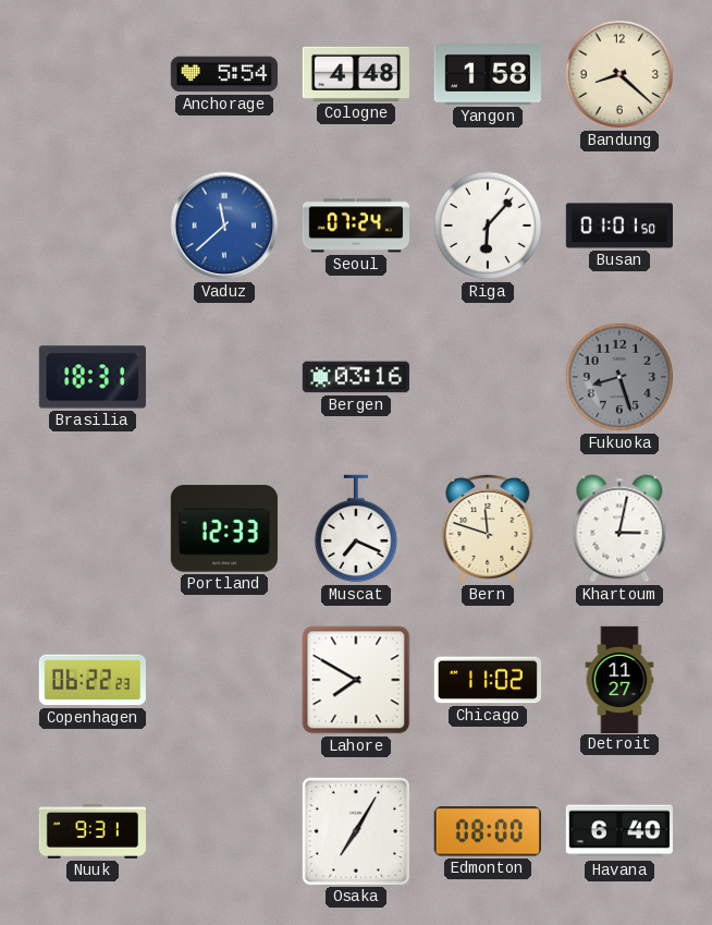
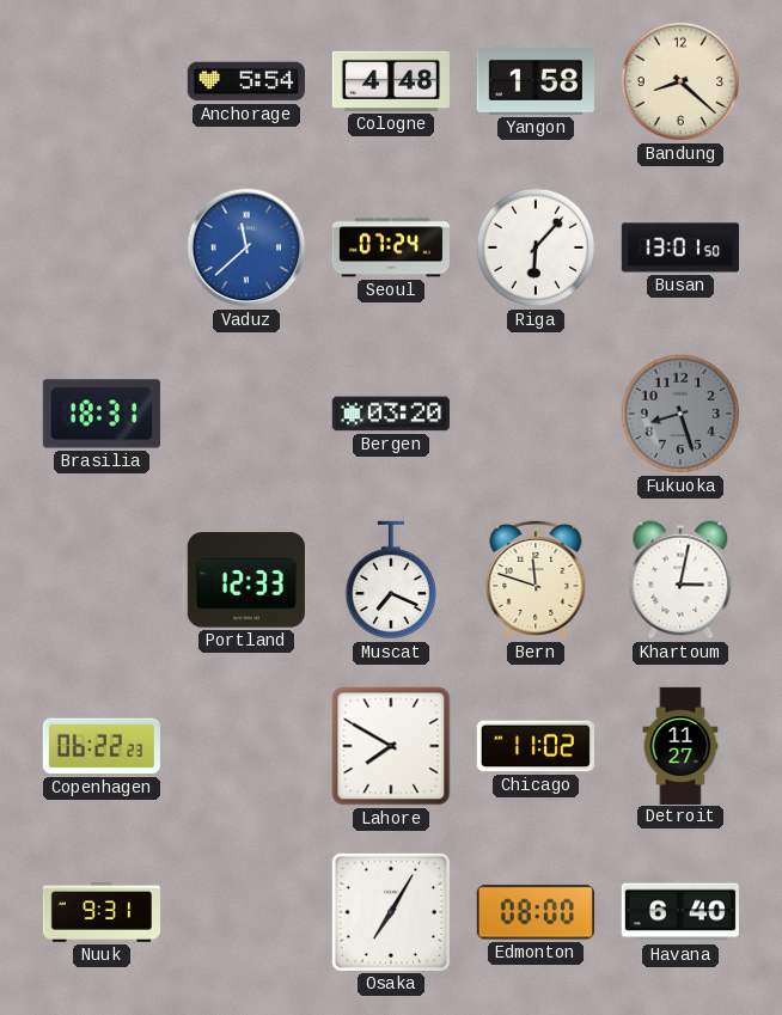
Busan: 01:01 -> 13:01 (679, 247)
Bergen: 03:16 -> 03:20 (391, 414)
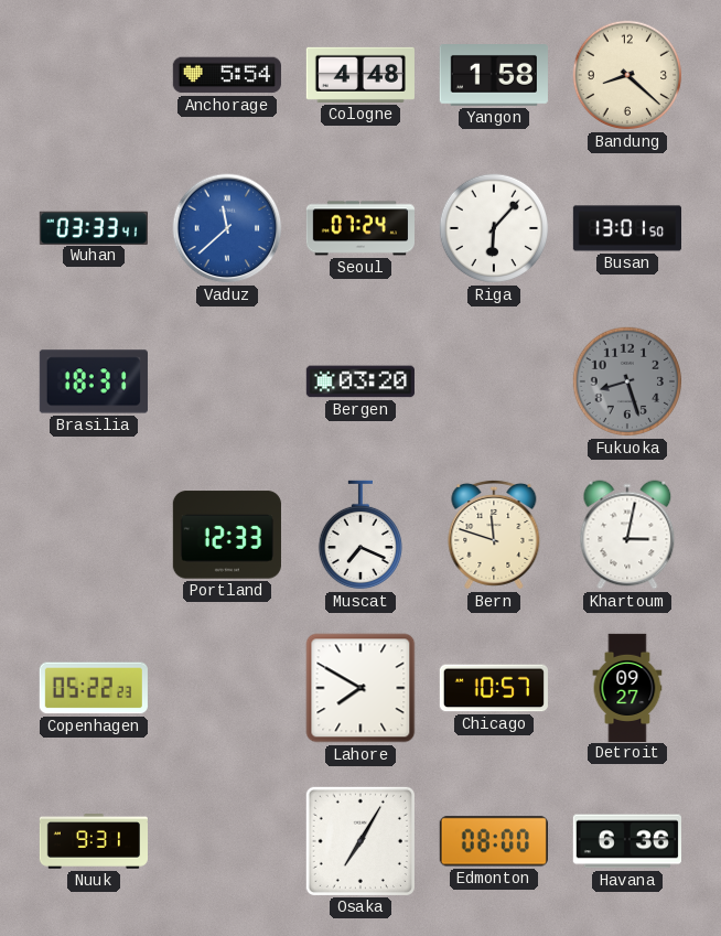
Wuhan: none -> 03:33 (94, 227)
Copenhagen: 06:22 -> 05:22 (94, 688)
Chicago: 11:02 -> 10:57 (494, 688)
Detroit: 11:27 -> 09:27 (627, 687)
Havana: 6:40 -> 6:36 (627, 841)
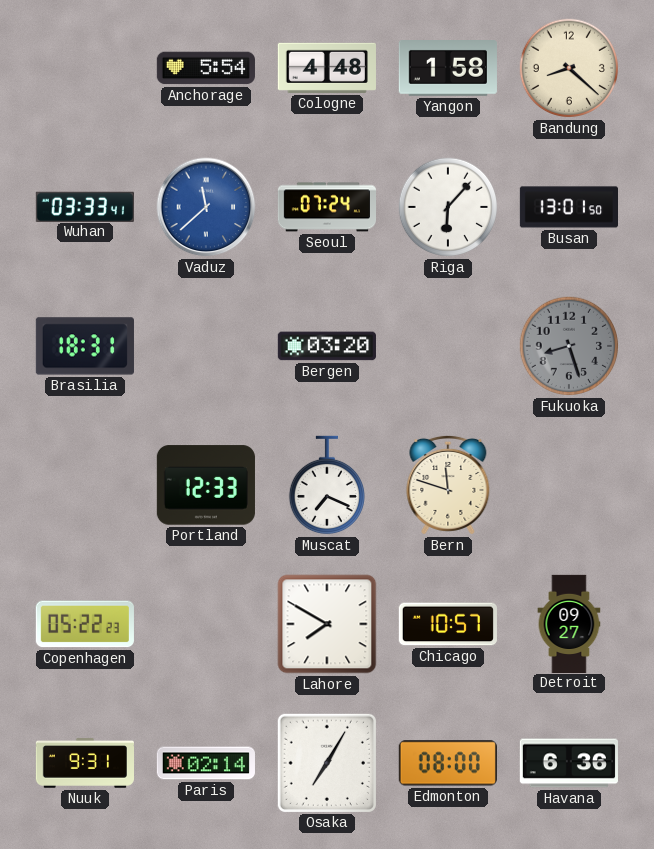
Khartoum: 3:02 -> none (627, 535)
Paris: none -> 02:14 (205, 763)
